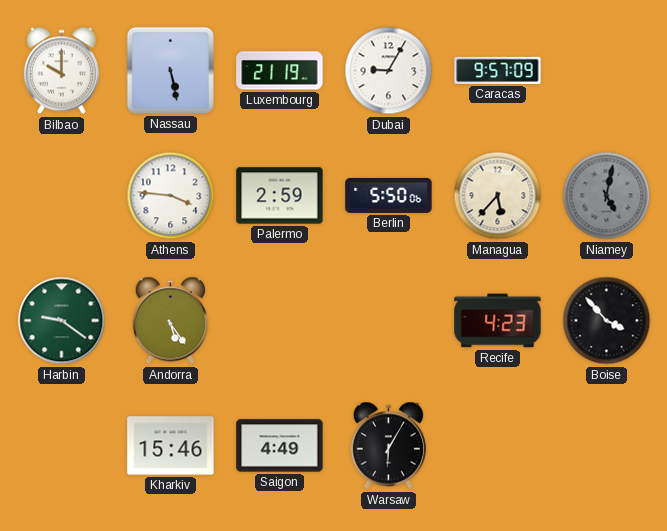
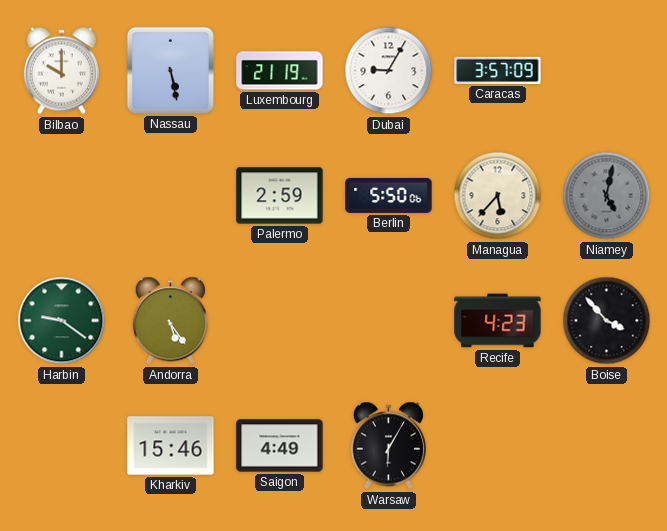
Caracas: 9:57 -> 3:57 (498, 70)
Athens: 3:46 -> none (171, 196)
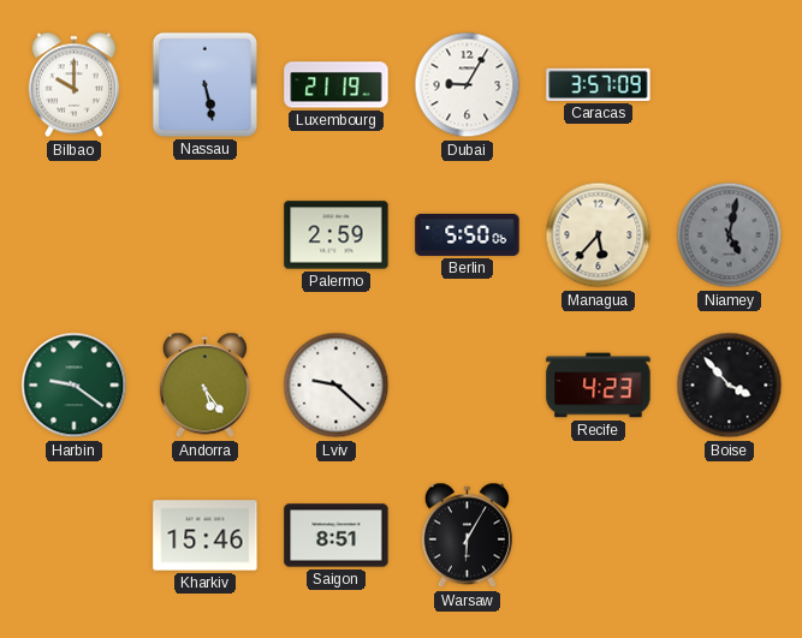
Lviv: none -> 9:22 (337, 386)
Saigon: 4:49 -> 8:51 (337, 536)
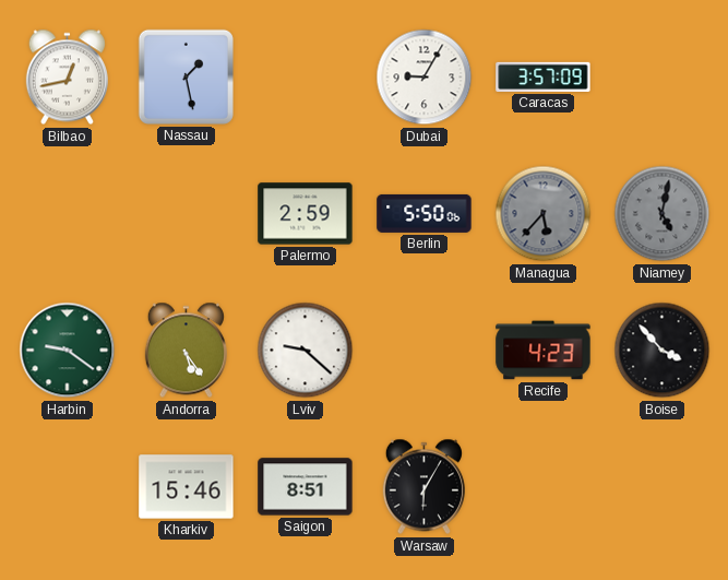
Bilbao: 10:00 -> 12:43 (67, 78)
Nassau: 5:28 -> 1:28 (186, 76)
Luxembourg: 21:19 -> none (337, 85)
Managua dial: cream -> grey (544, 214)
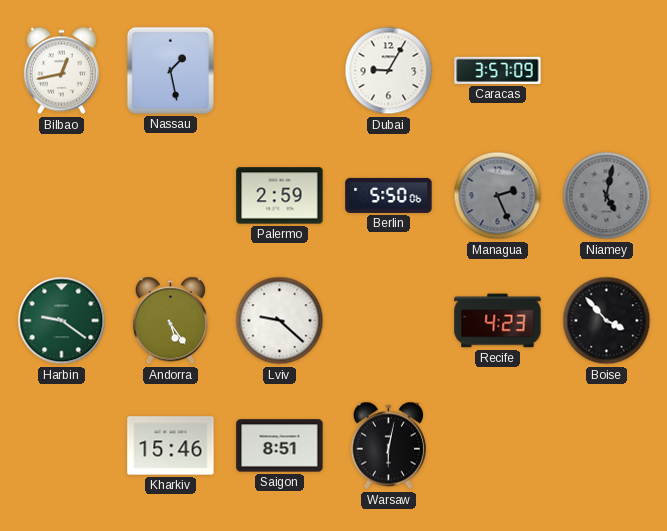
Managua: 5:37 -> 2:26 (498, 196)
Warsaw: 6:05 -> 6:02 (388, 446)
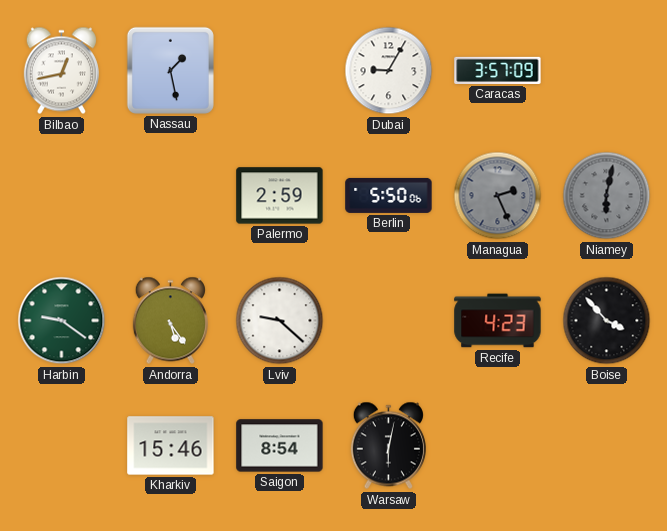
Niamey: 5:02 -> 6:02 (607, 196)
Saigon: 8:51 -> 8:54 (280, 446)
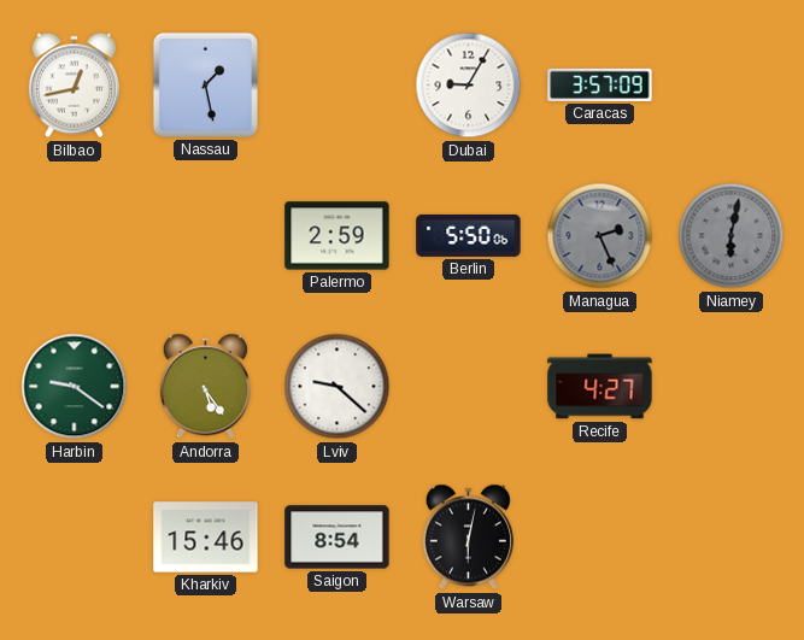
Recife: 4:23 -> 4:27 (600, 387)
Boise: 3:53 -> none (607, 321)
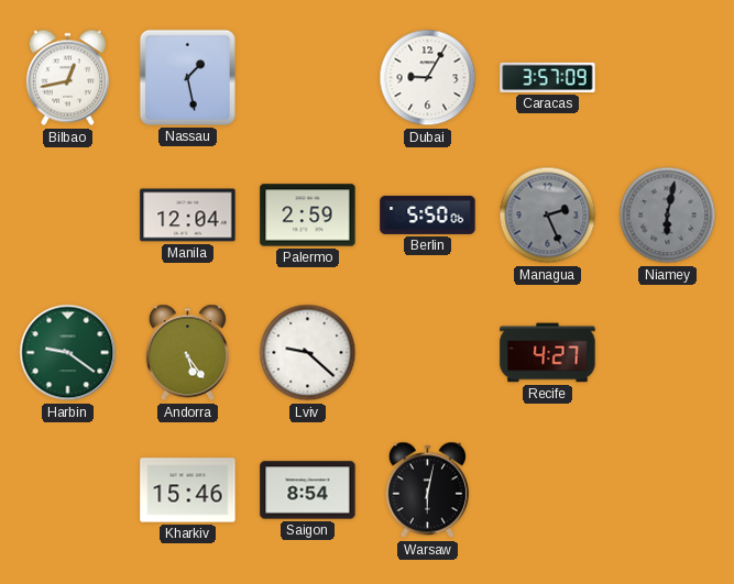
Manila: none -> 12:04 (188, 216)
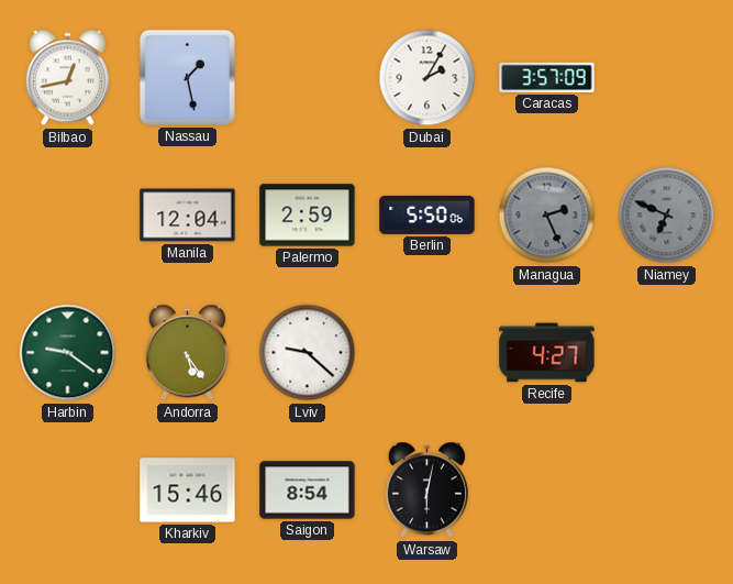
Dubai: 9:05 -> 2:05 (427, 78)
Niamey: 6:02 -> 6:49 (667, 216)
